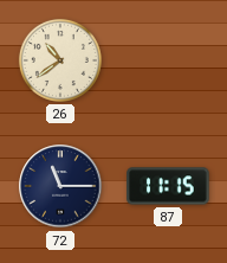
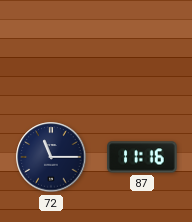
26: 10:39 -> none (60, 60)
87: 11:15 -> 11:16 (142, 157)
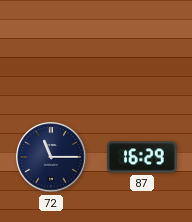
87: 11:16 -> 16:29 (142, 157)
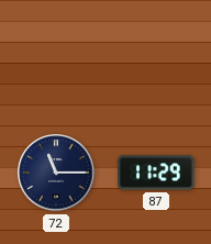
87: 16:29 -> 11:29 (156, 173)
